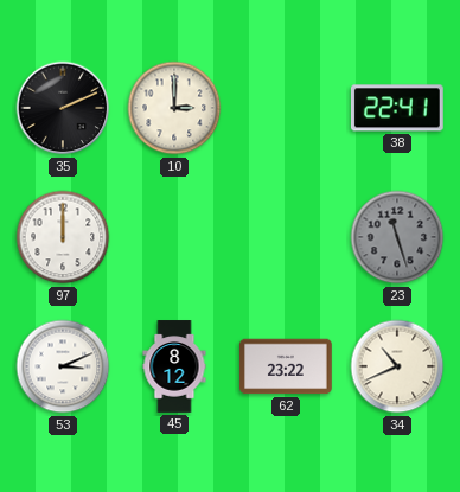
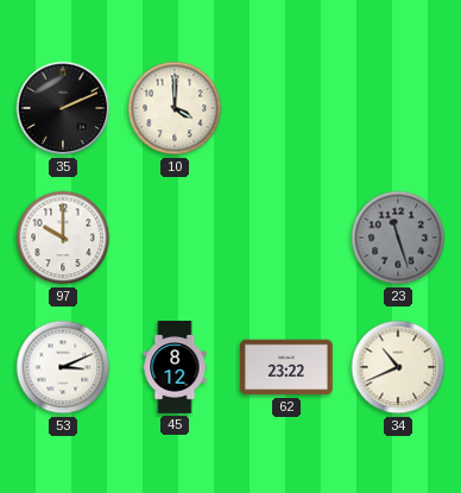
10: 3:00 -> 4:00 (175, 108)
38: 22:41 -> none (397, 108)
97: 12:00 -> 10:00 (63, 238)
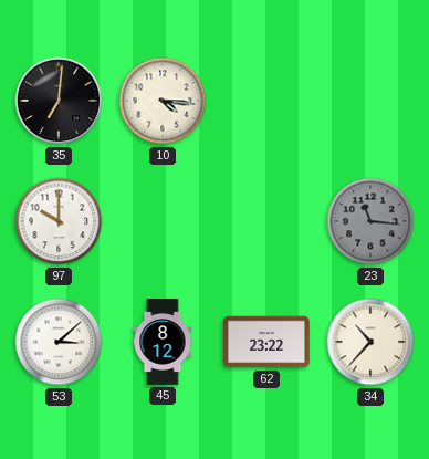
35: 2:11 -> 7:01 (59, 101)
10: 4:00 -> 4:16 (163, 101)
23: 11:27 -> 11:16 (370, 221)
53: 3:11 -> 3:08 (59, 342)
34: 10:41 -> 10:37 (370, 342)
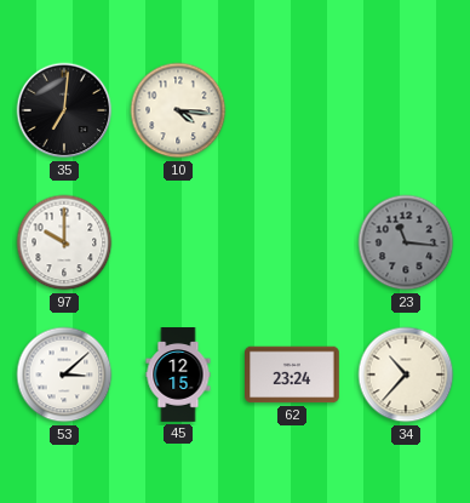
45: 8:12 -> 12:15 (178, 375)
62: 23:22 -> 23:24 (293, 375)
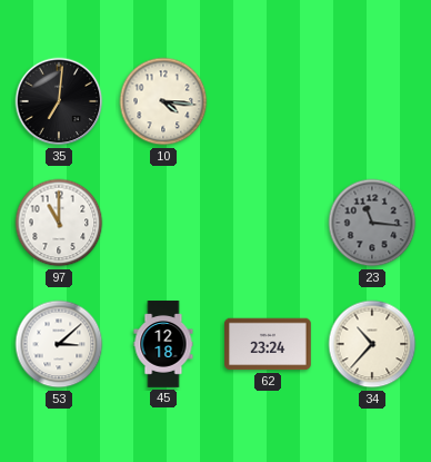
97: 10:00 -> 11:00 (59, 223)
45: 12:15 -> 12:18 (163, 344)
